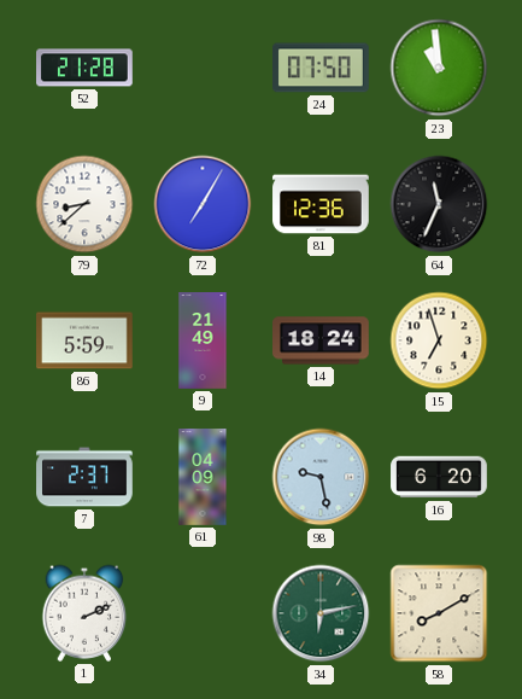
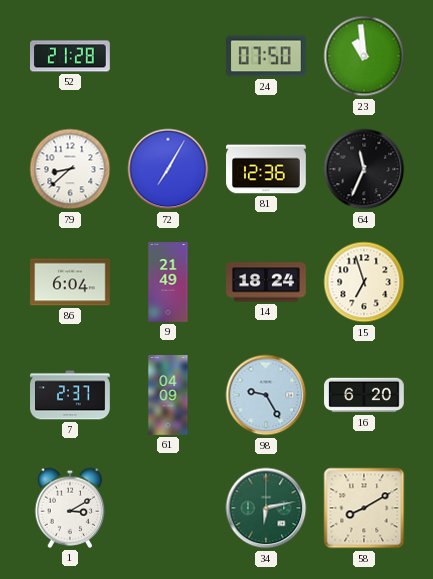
86: 5:59 -> 6:04 (70, 282)
98: 9:28 -> 9:25 (266, 395)
1: 2:11 -> 3:10 (70, 508)
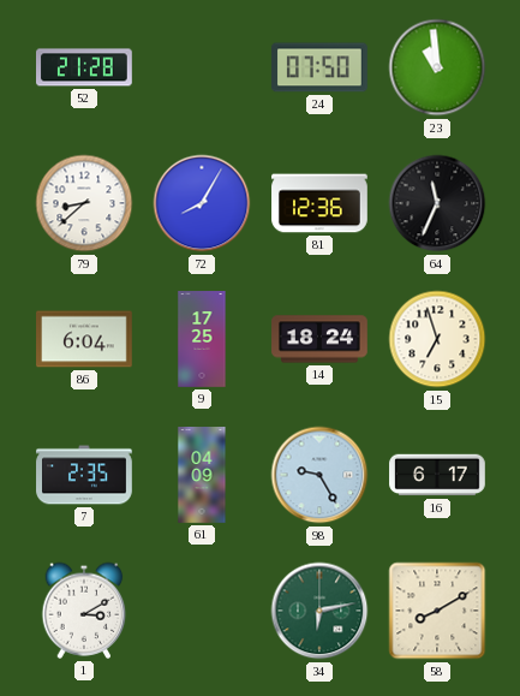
72: 7:05 -> 8:05 (202, 203)
9: 21:49 -> 17:25 (202, 339)
7: 2:37 -> 2:35 (84, 475)
16: 6:20 -> 6:17 (437, 475)
